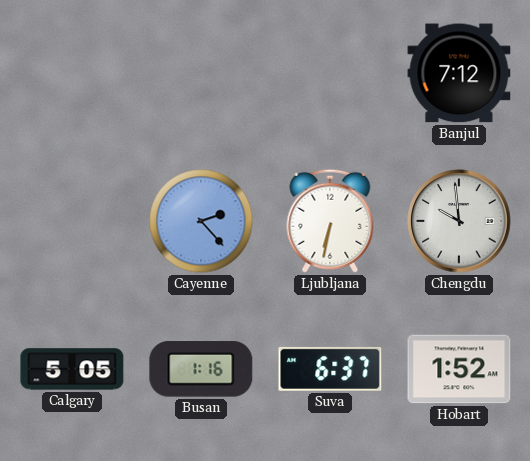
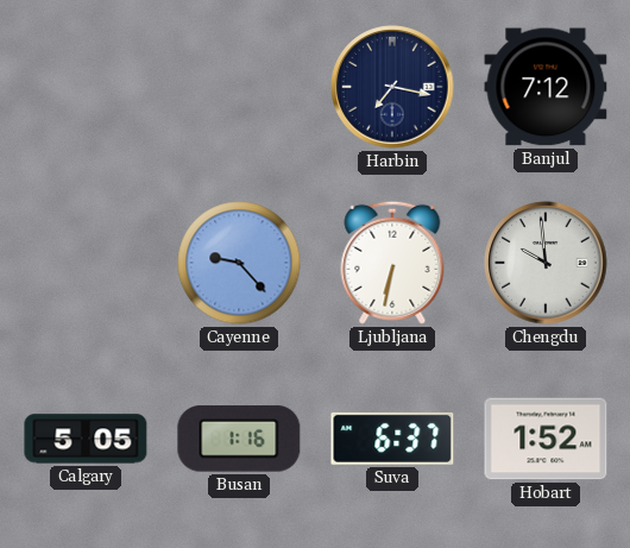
Harbin: none -> 7:17 (392, 87)
Cayenne: 2:23 -> 9:23 (239, 263)
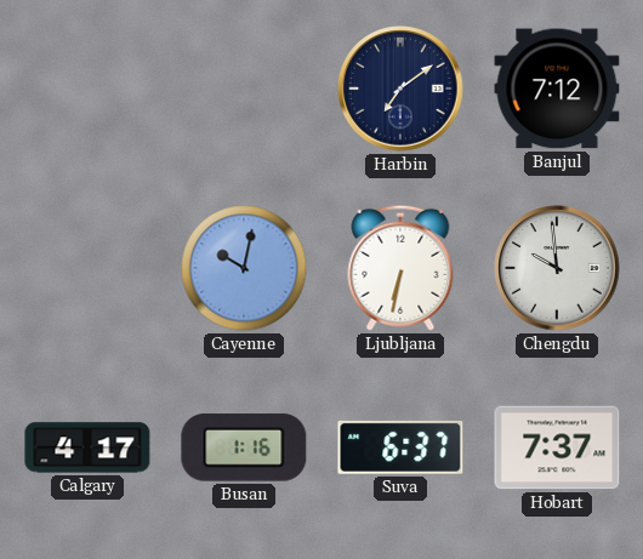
Harbin: 7:17 -> 7:09 (400, 89)
Cayenne: 9:23 -> 10:02 (244, 268)
Calgary: 5:05 -> 4:17 (87, 447)
Hobart: 1:52 -> 7:37 (557, 447)
